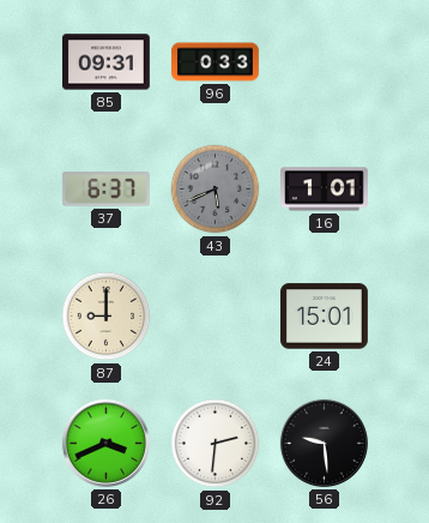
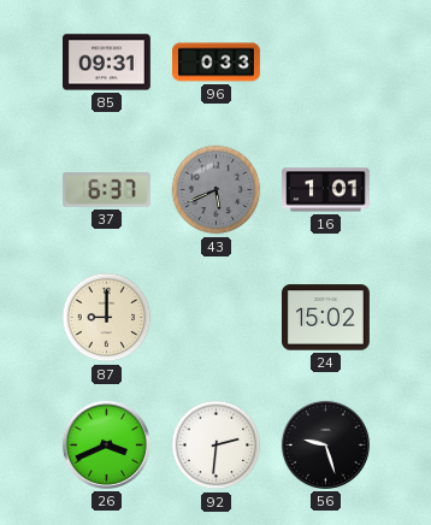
24: 15:01 -> 15:02 (326, 318)
56: 9:29 -> 9:27 (325, 444)
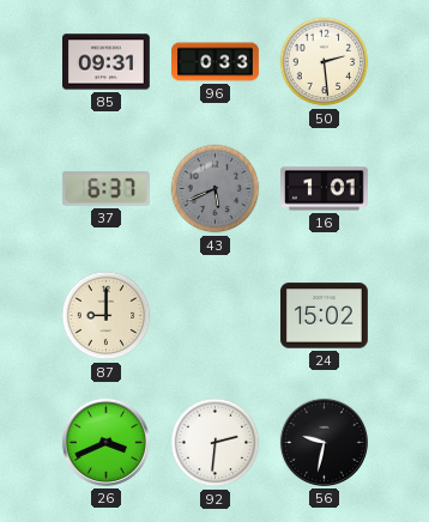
50: none -> 2:29 (325, 62)
56: 9:27 -> 9:32 (324, 442)
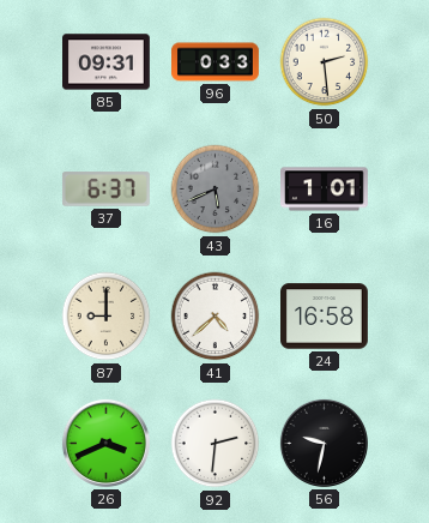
41: none -> 4:38 (216, 317)
24: 15:02 -> 16:58 (325, 317)
